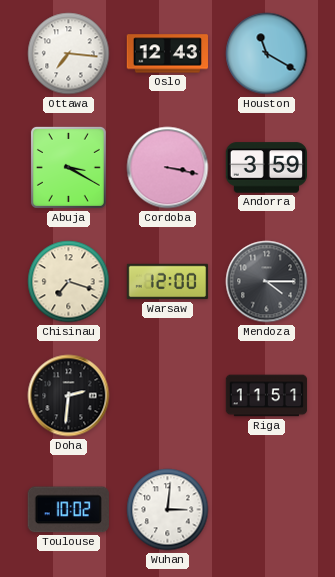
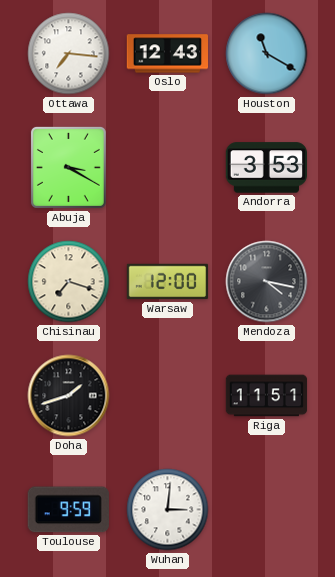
Cordoba: 3:17 -> none (168, 168)
Andorra: 3:59 -> 3:53 (266, 168)
Mendoza: 4:15 -> 4:17 (267, 282)
Doha: 2:31 -> 1:42 (69, 396)
Toulouse: 10:02 -> 9:59 (68, 510)
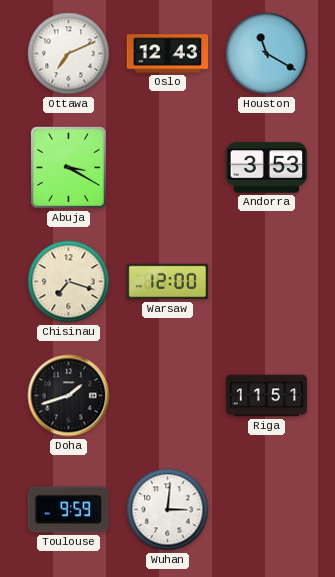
Ottawa: 7:16 -> 7:11 (69, 54)
Mendoza: 4:17 -> none (267, 282)
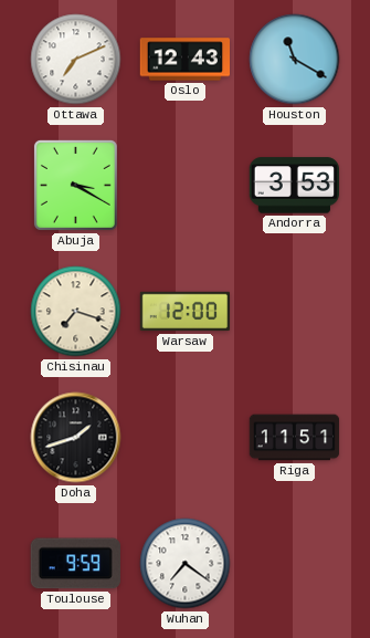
Wuhan: 3:01 -> 7:21 (186, 564)
